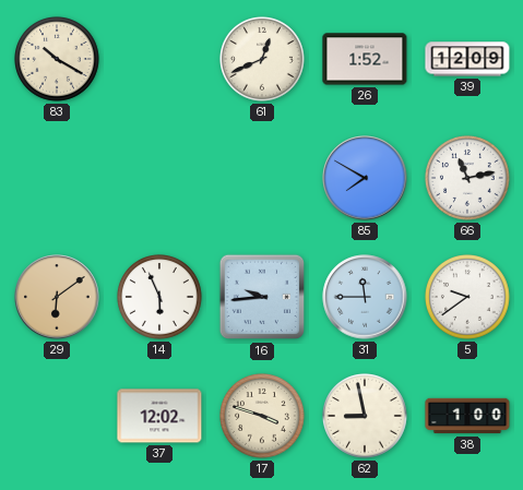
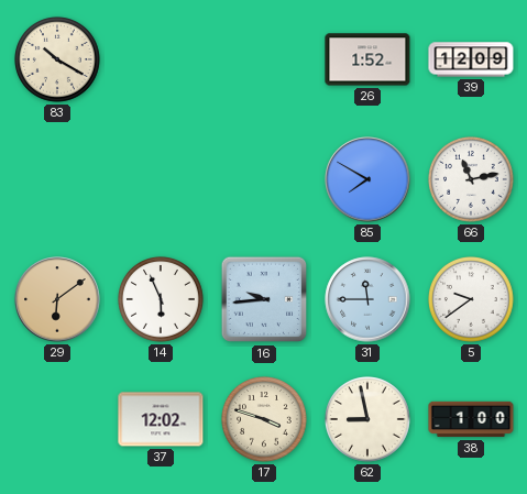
61: 12:41 -> none (263, 60)
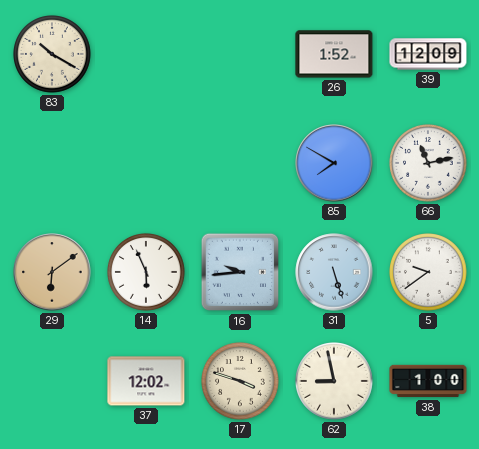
31: 11:45 -> 5:27 (334, 272)
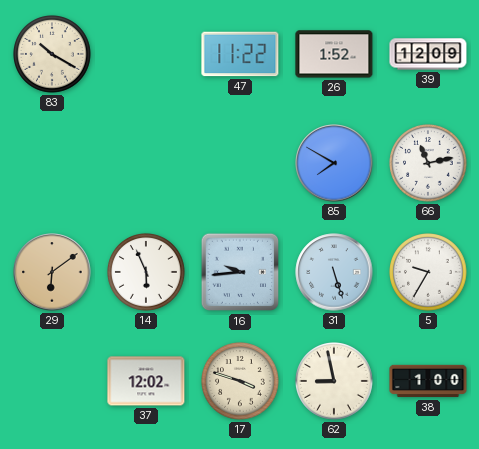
47: none -> 11:22 (240, 54)
5: 9:39 -> 9:35 (429, 273)
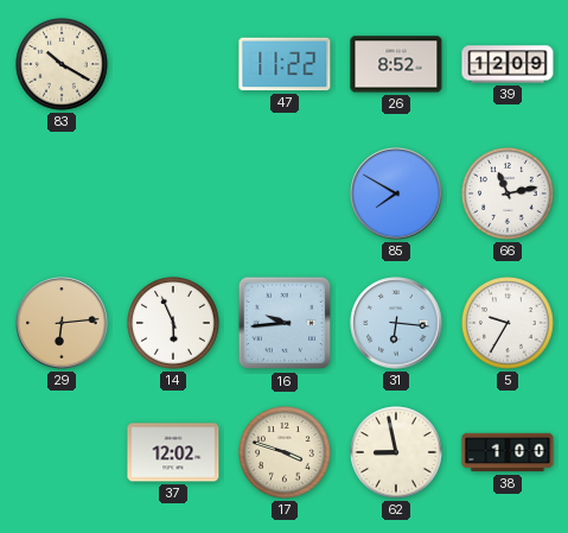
26: 1:52 -> 8:52 (396, 64)
29: 6:09 -> 6:14 (62, 323)
31: 5:27 -> 6:16 (396, 323)
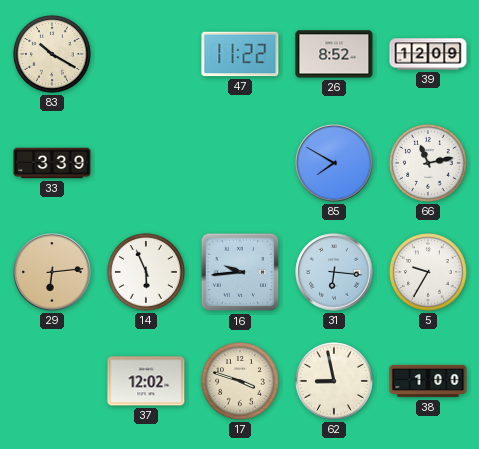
33: none -> 3:39 (52, 163)
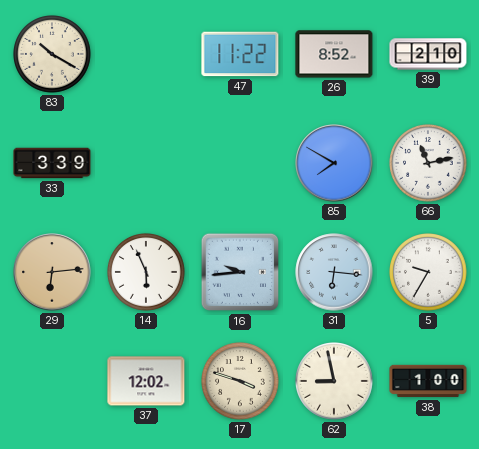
39: 12:09 -> 2:10 (428, 54)
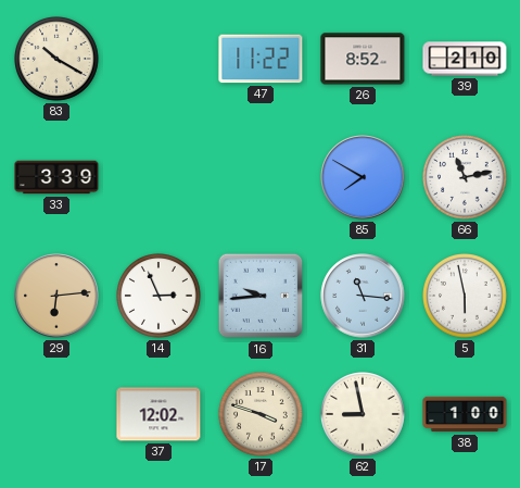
14: 5:56 -> 2:56 (160, 297)
31: 6:16 -> 11:16 (363, 296)
5: 9:35 -> 5:58 (466, 297)
